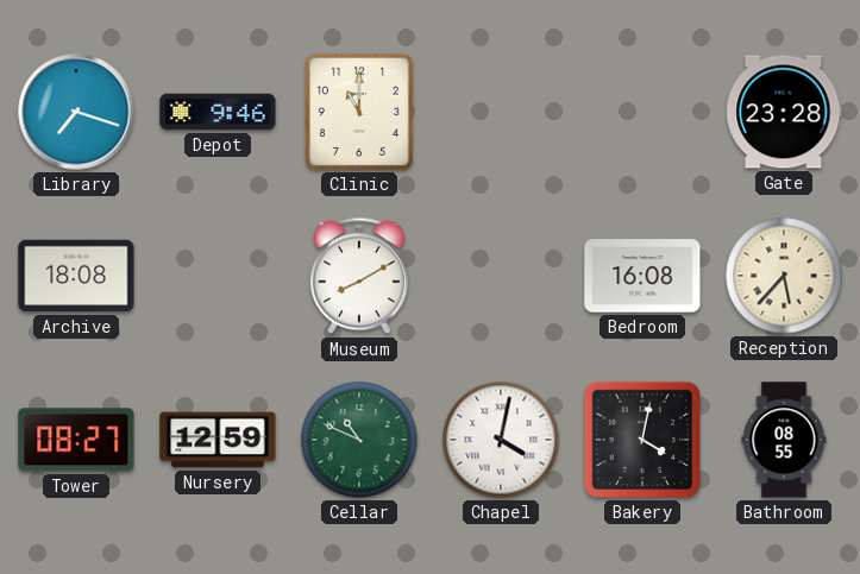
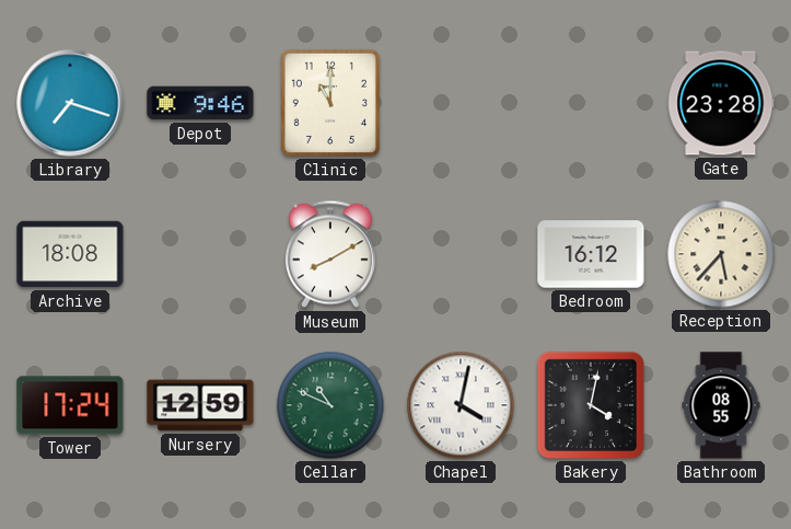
Bedroom: 16:08 -> 16:12 (591, 254)
Tower: 08:27 -> 17:24 (70, 405)
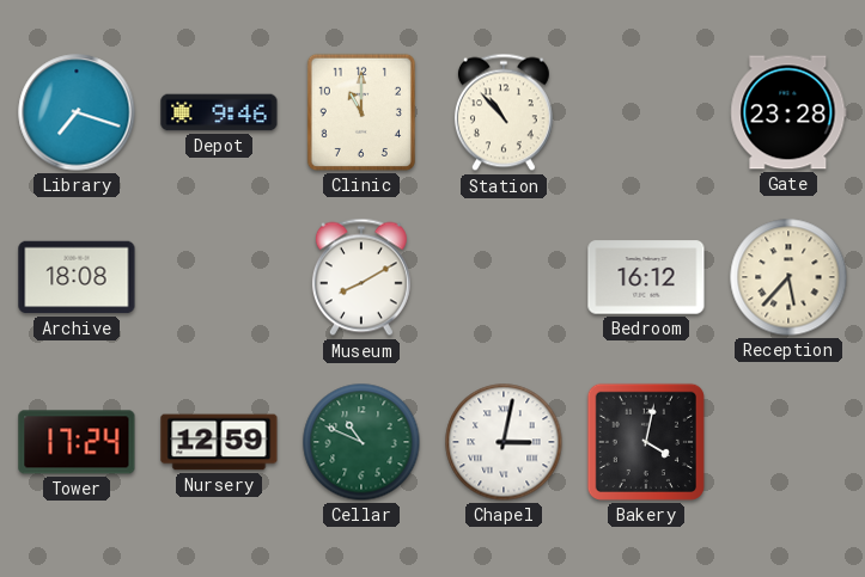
Station: none -> 10:53 (504, 112)
Chapel: 4:02 -> 3:02 (504, 442)
Bathroom: 08:55 -> none (721, 405)
